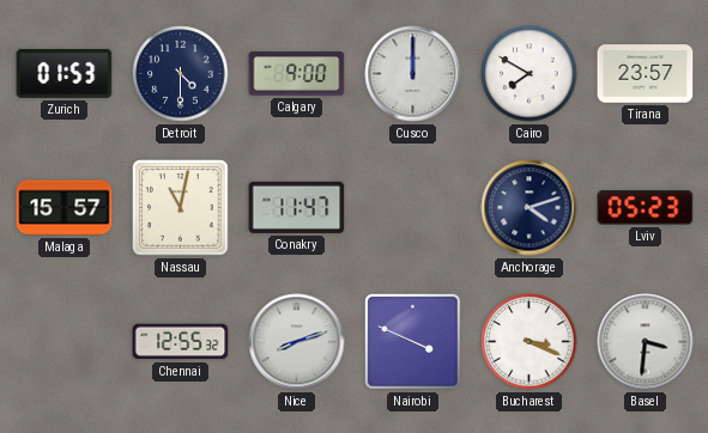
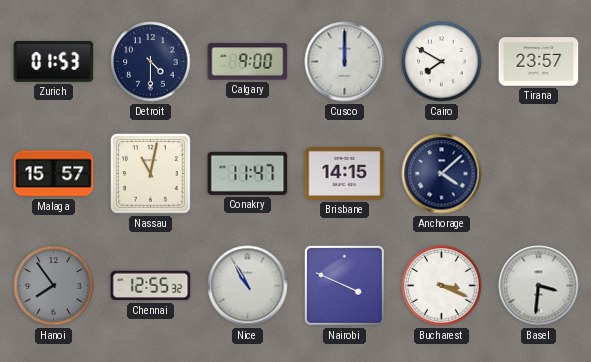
Brisbane: none -> 14:15 (345, 174)
Anchorage: 4:12 -> 4:08 (442, 174)
Lviv: 05:23 -> none (646, 208)
Hanoi: none -> 7:54 (54, 286)
Nice: 8:12 -> 10:55 (248, 286)
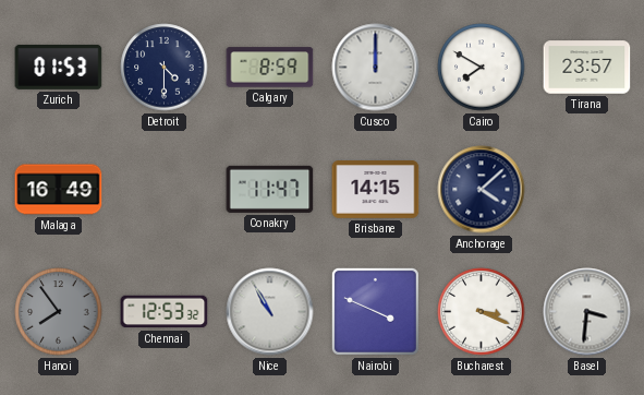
Calgary: 9:00 -> 8:59 (270, 68)
Malaga: 15:57 -> 16:49 (59, 190)
Nassau: 11:02 -> none (151, 174)
Chennai: 12:55 -> 12:53 (165, 312)
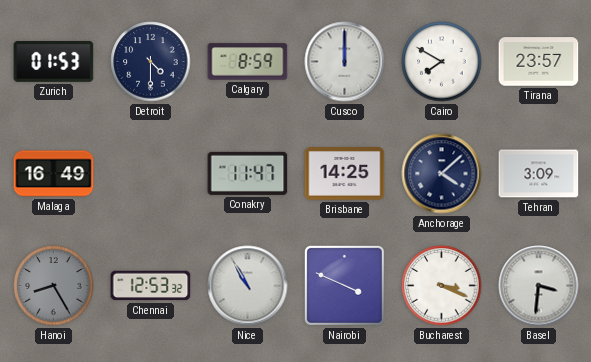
Brisbane: 14:15 -> 14:25 (345, 174)
Tehran: none -> 3:09 (539, 174)
Hanoi: 7:54 -> 8:25 (54, 286)
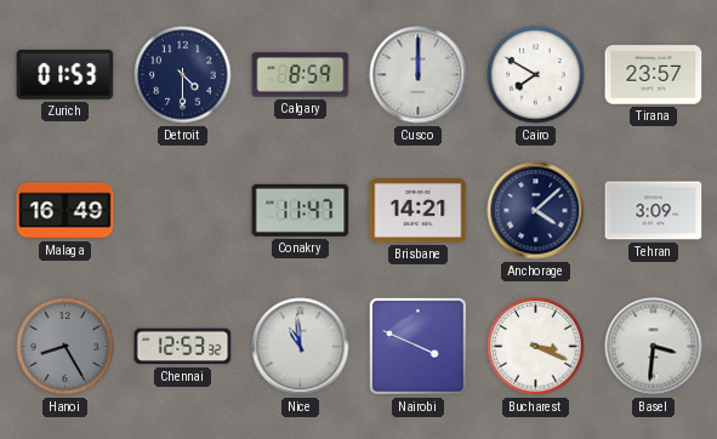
Brisbane: 14:25 -> 14:21 (419, 211)
Nice: 10:55 -> 10:59 (301, 347)
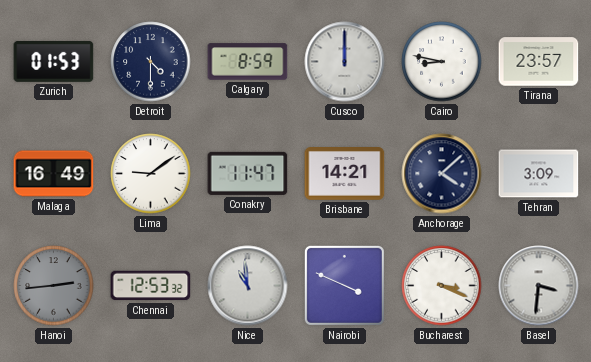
Cairo: 7:50 -> 8:47 (442, 62)
Lima: none -> 9:09 (151, 174)
Hanoi: 8:25 -> 2:44 (54, 286)
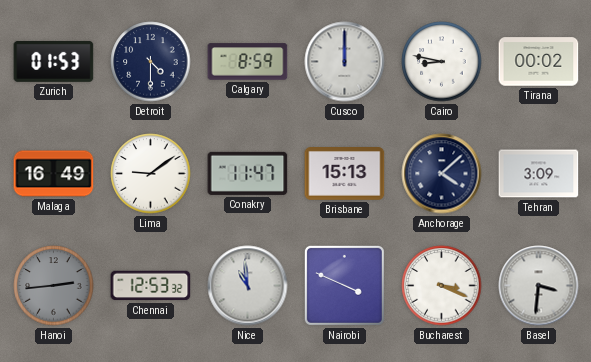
Tirana: 23:57 -> 00:02 (539, 62)
Brisbane: 14:21 -> 15:13 (345, 174)
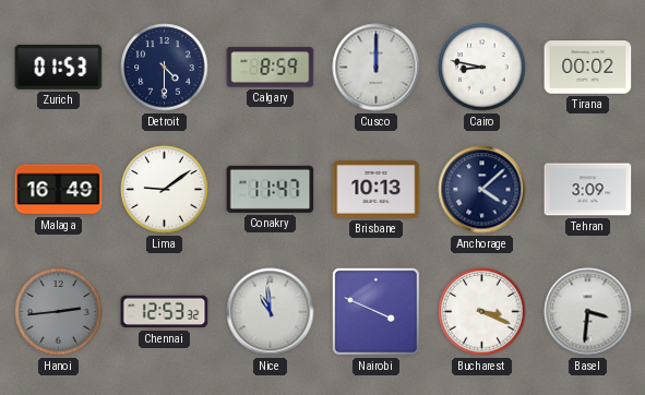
Brisbane: 15:13 -> 10:13 (377, 190)
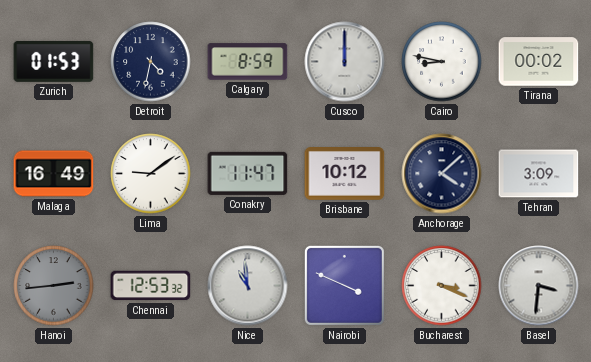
Detroit: 4:30 -> 4:32 (151, 62)
Brisbane: 10:13 -> 10:12 (345, 174)
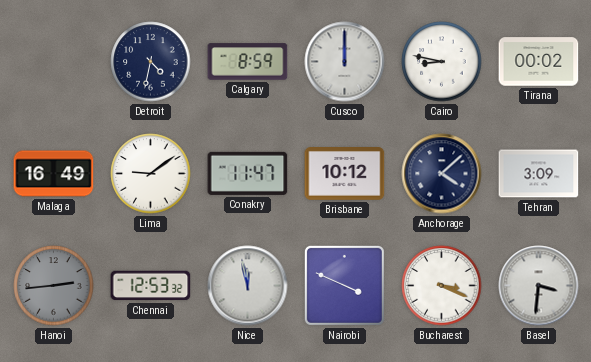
Zurich: 01:53 -> none (54, 61)
Nice: 10:59 -> 11:58 (248, 286)
